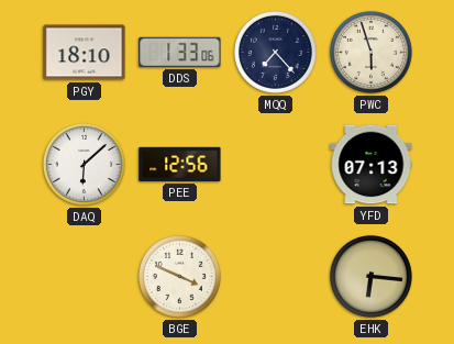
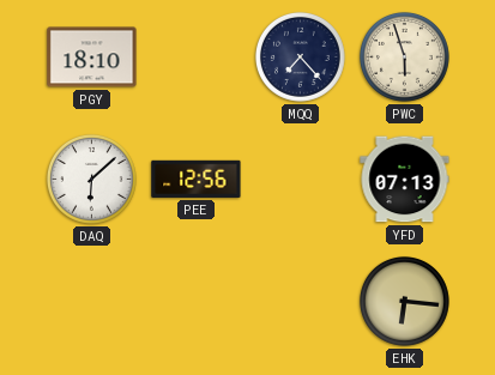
DDS: 1:33 -> none (180, 52)
BGE: 3:49 -> none (179, 276)
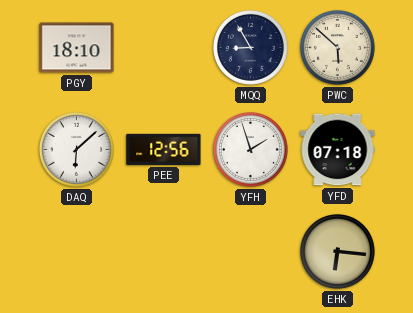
MQQ: 7:23 -> 8:55 (250, 47)
PWC: 5:57 -> 5:52 (337, 47)
YFH: none -> 1:57 (250, 149)
YFD: 07:13 -> 07:18 (338, 150)
